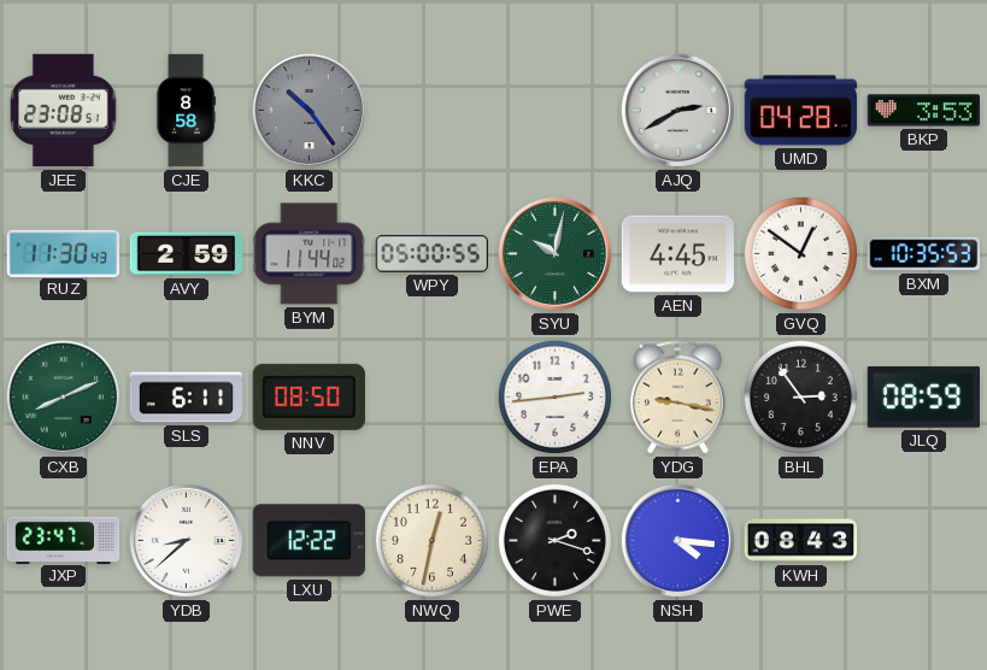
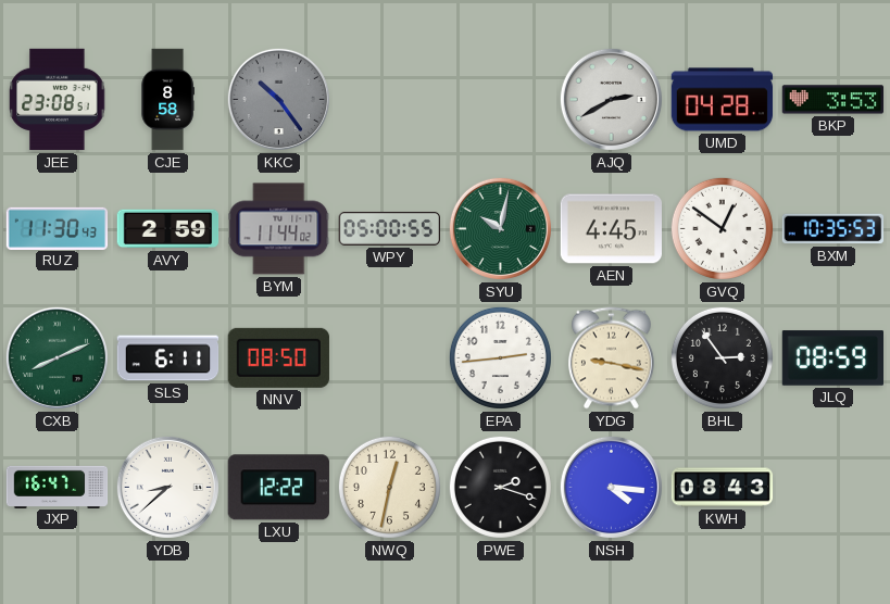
JXP: 23:47 -> 16:47 (58, 487)
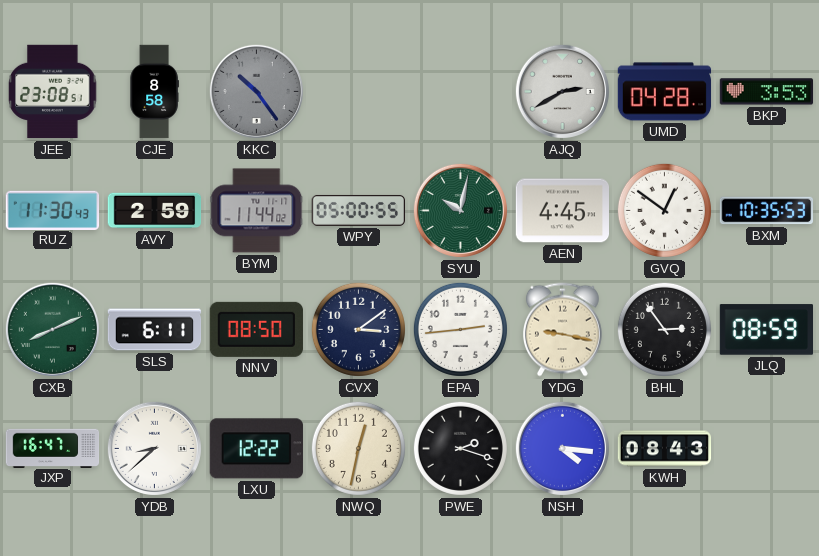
CVX: none -> 3:09 (358, 329)
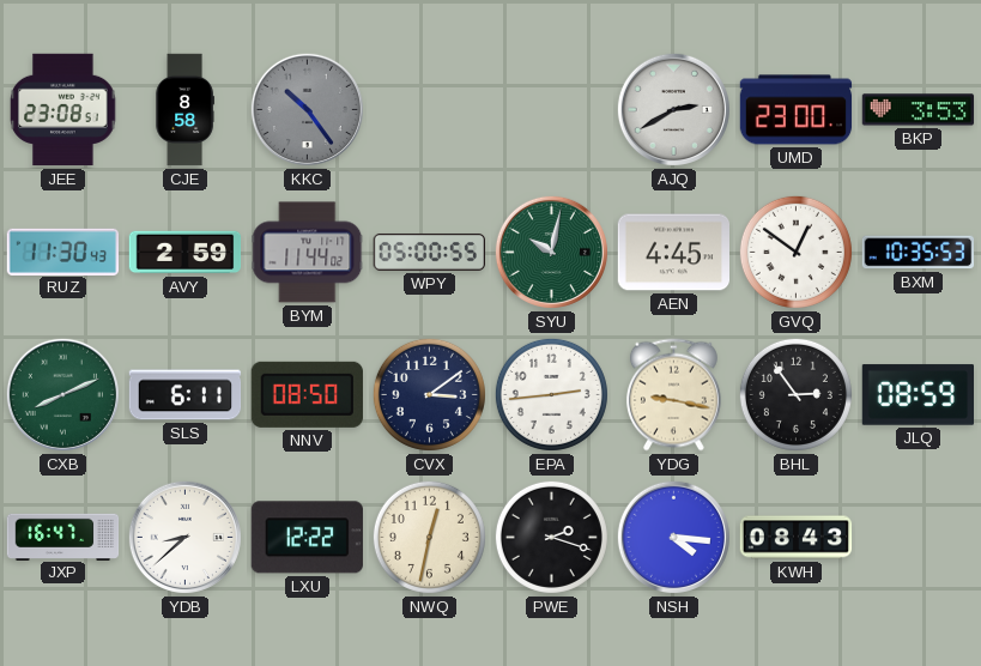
UMD: 04:28 -> 23:00 (797, 110)
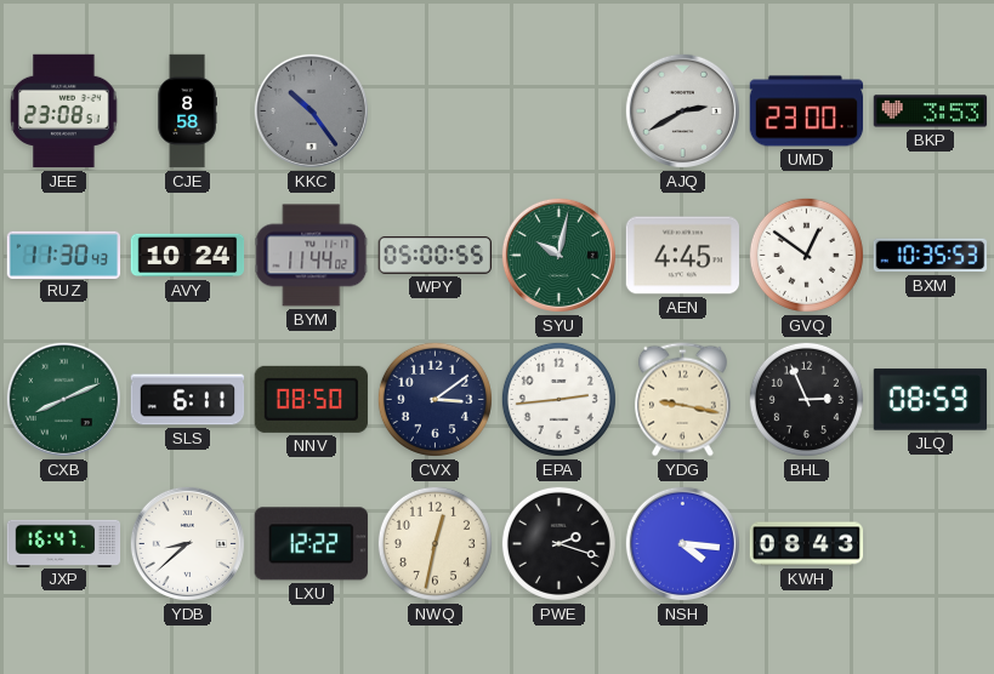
AVY: 2:59 -> 10:24 (188, 256)
BHL: 2:54 -> 2:56 (806, 399)
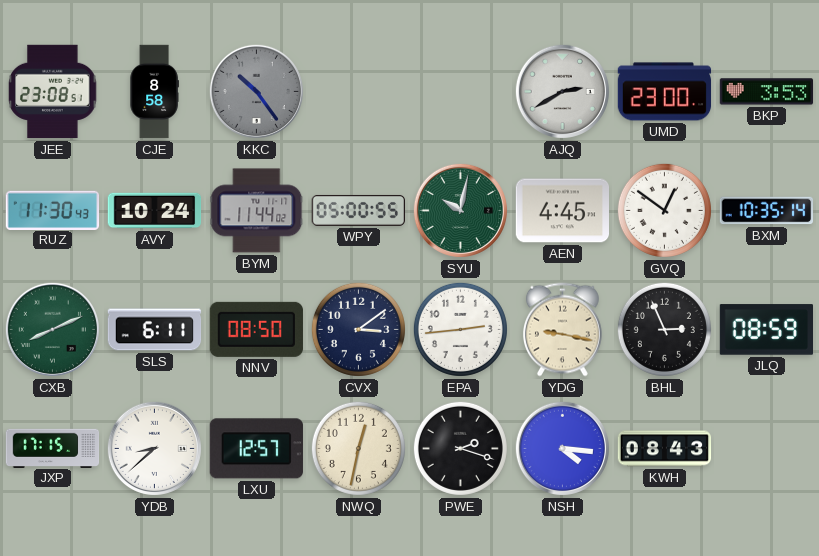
BXM: 10:35:53 -> 10:35:14 (767, 211)
JXP: 16:47 -> 17:15 (53, 448)
LXU: 12:22 -> 12:57 (256, 449)
